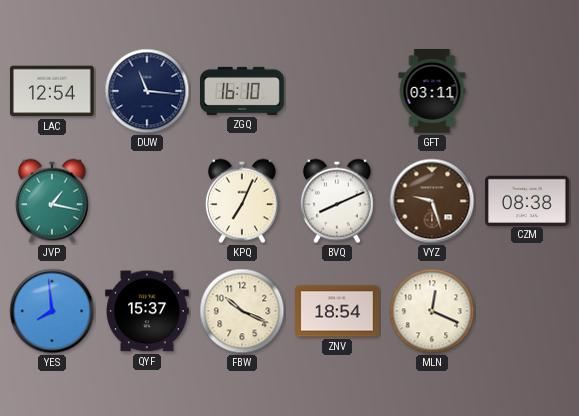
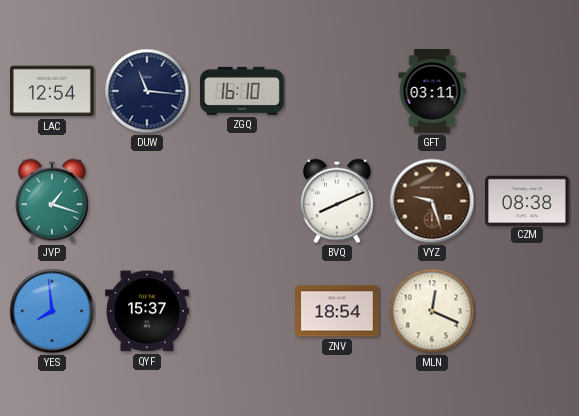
JVP: 1:17 -> 1:18 (52, 201)
KPQ: 7:04 -> none (242, 201)
FBW: 10:19 -> none (242, 311)
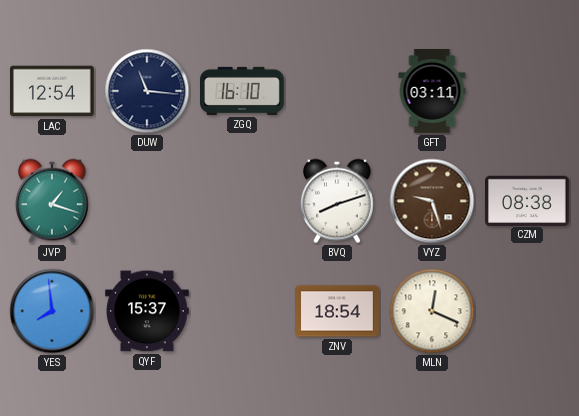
BVQ: 8:11 -> 8:12 (337, 201)
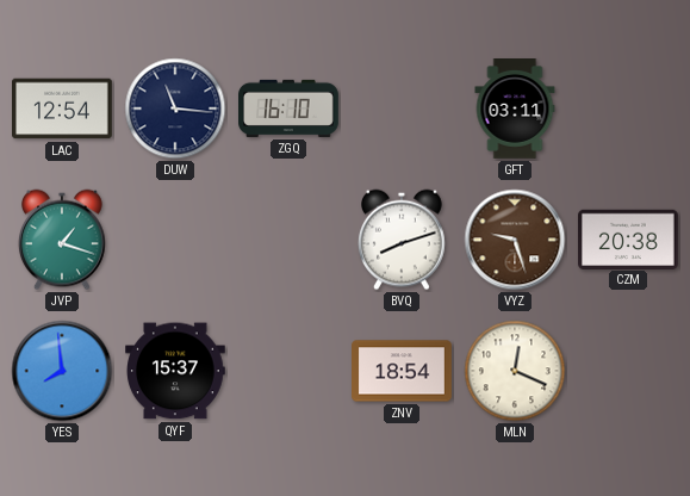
CZM: 08:38 -> 20:38 (629, 238)
